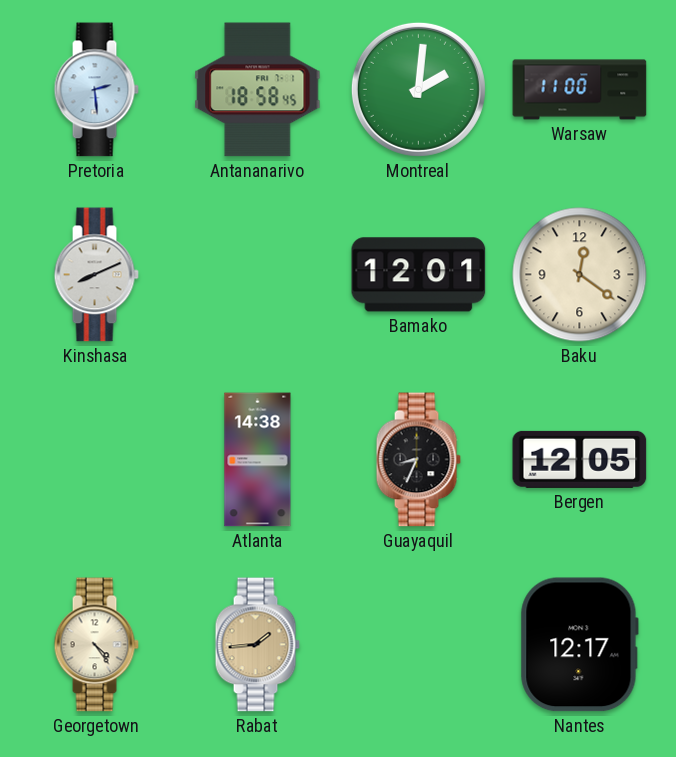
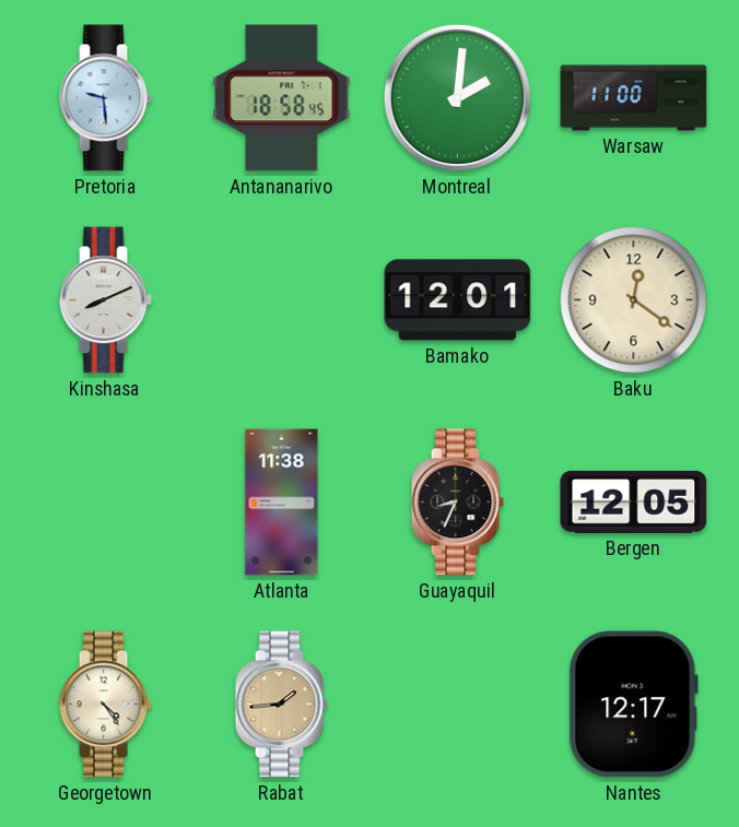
Pretoria: 2:29 -> 9:29 (105, 98)
Atlanta: 14:38 -> 11:38 (282, 503)
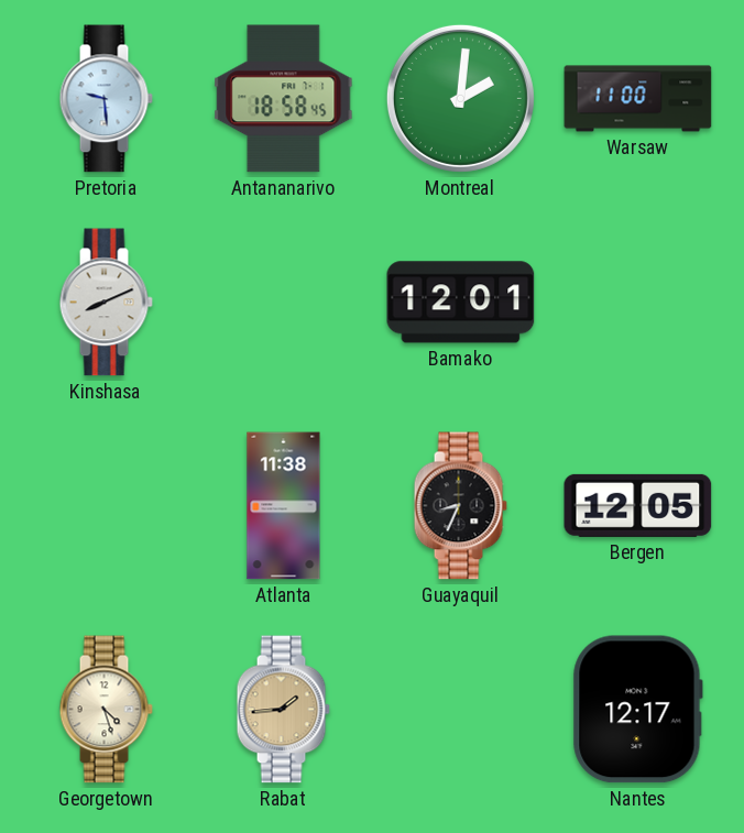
Baku: 12:21 -> none (634, 300)
Georgetown: 4:24 -> 4:27 (106, 710)
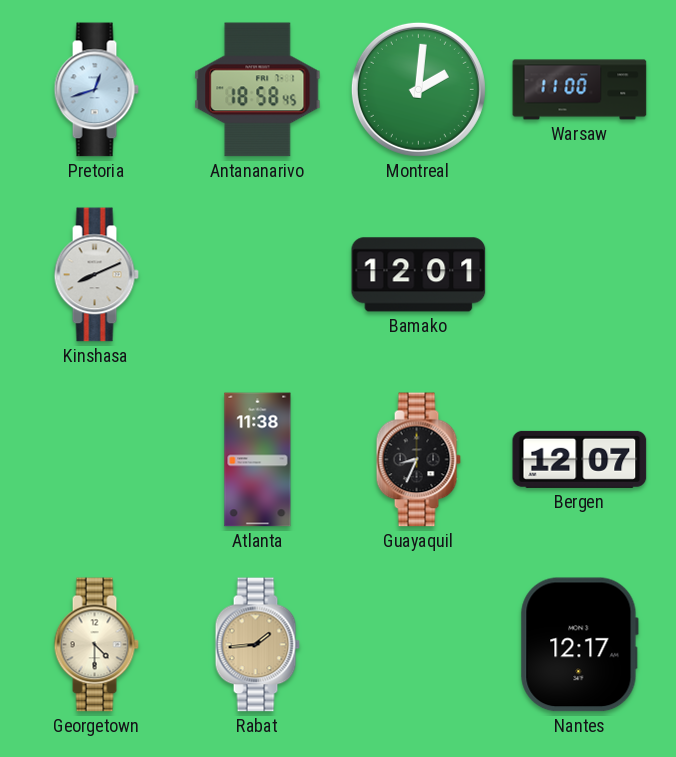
Pretoria: 9:29 -> 12:42 (96, 90)
Bergen: 12:05 -> 12:07 (580, 459)
Georgetown: 4:27 -> 4:30 (96, 645)
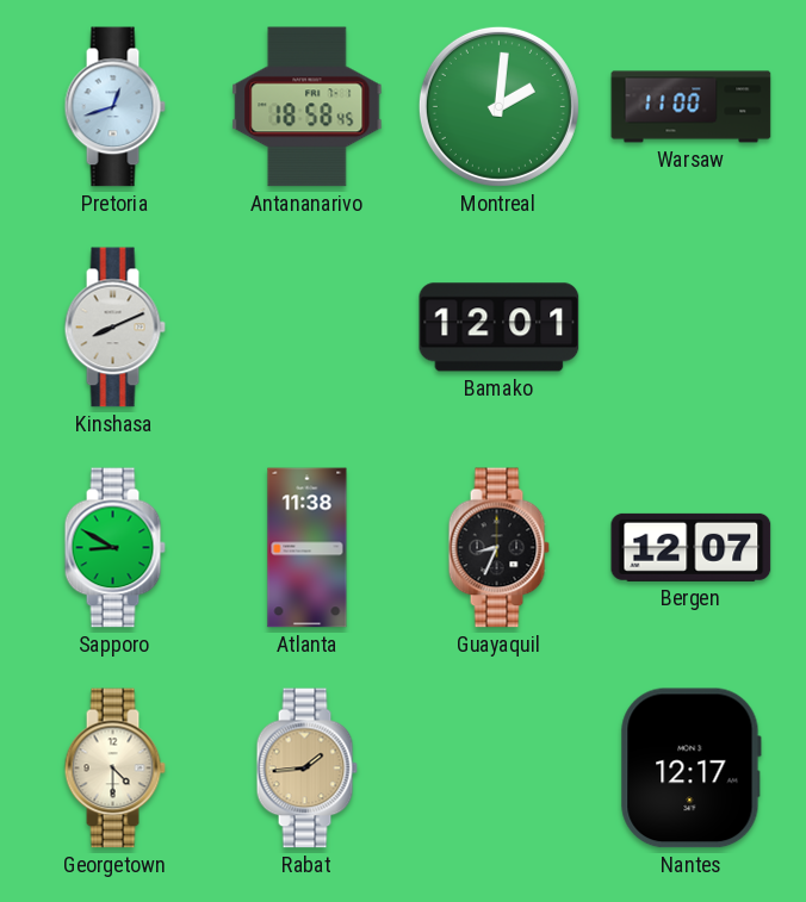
Sapporo: none -> 8:50 (114, 548)
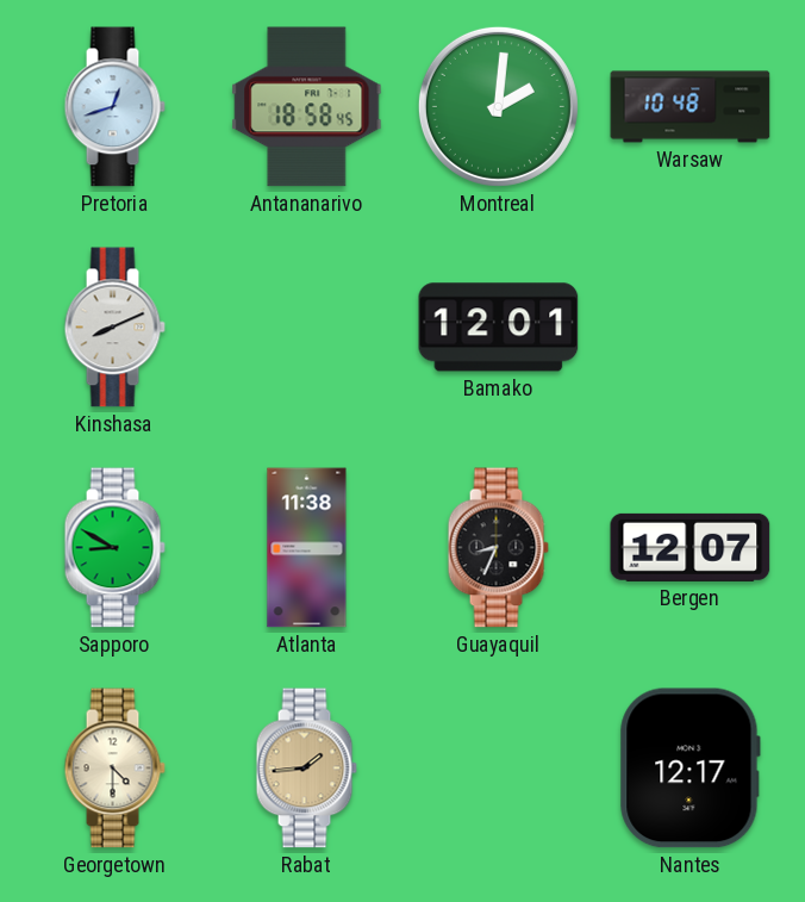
Warsaw: 11:00 -> 10:48 (691, 107)
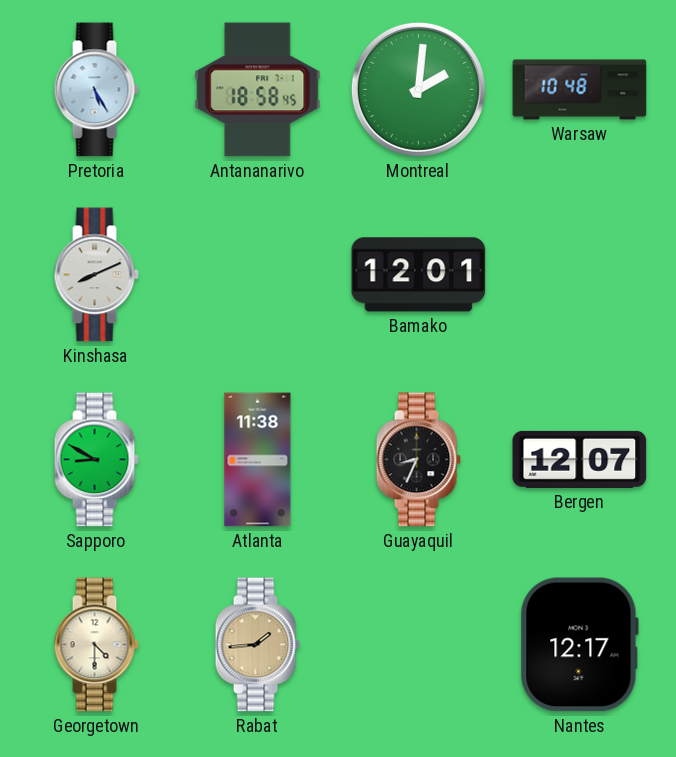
Pretoria: 12:42 -> 5:25 (96, 90)
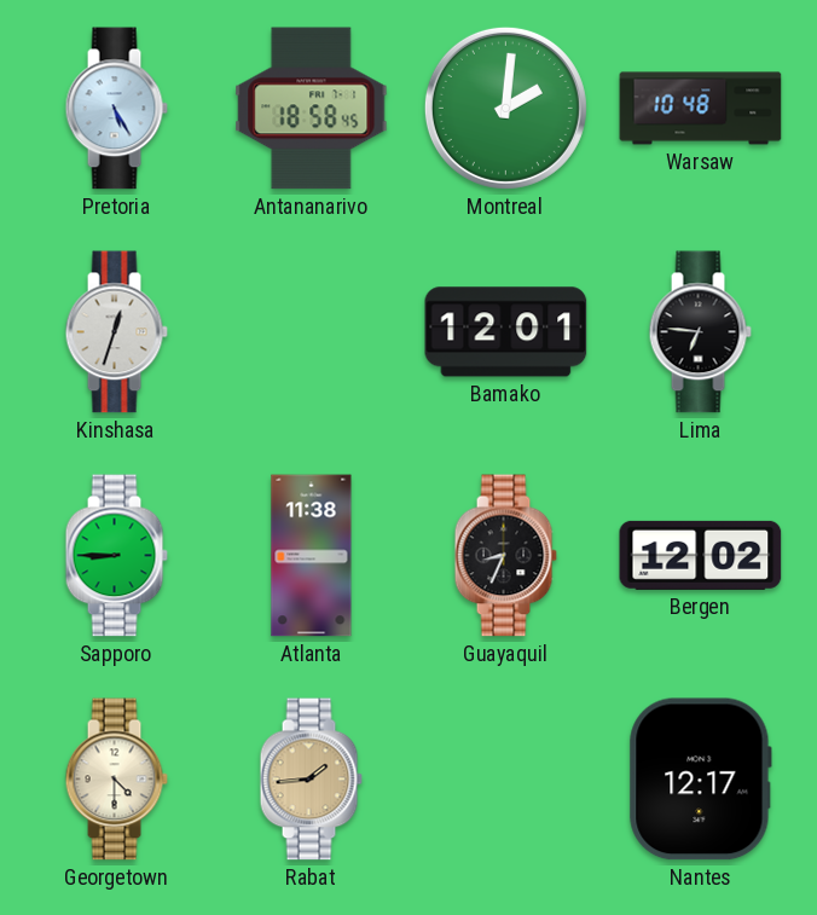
Kinshasa: 8:11 -> 12:33 (116, 332)
Lima: none -> 6:46 (700, 332)
Sapporo: 8:50 -> 8:45 (116, 556)
Bergen: 12:07 -> 12:02 (701, 555)
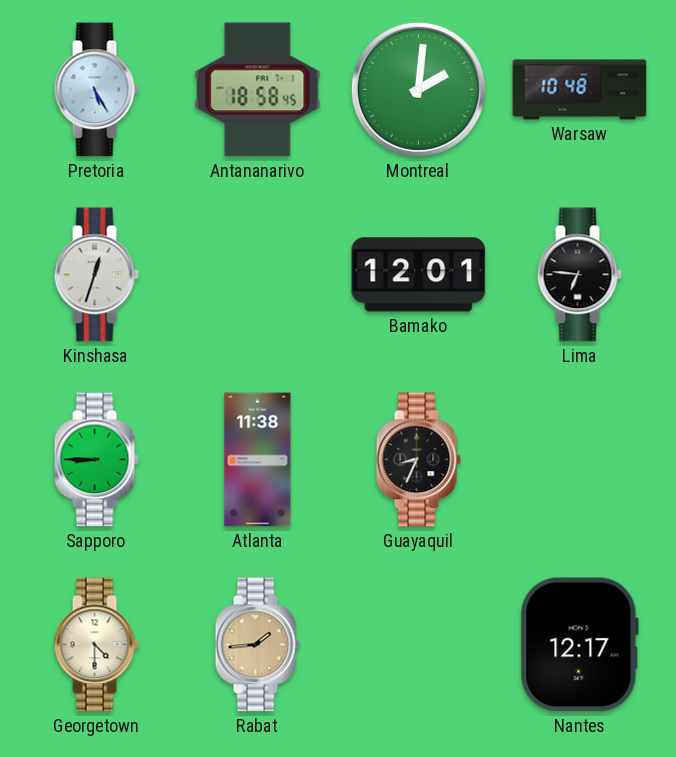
Bergen: 12:02 -> none (701, 555)
